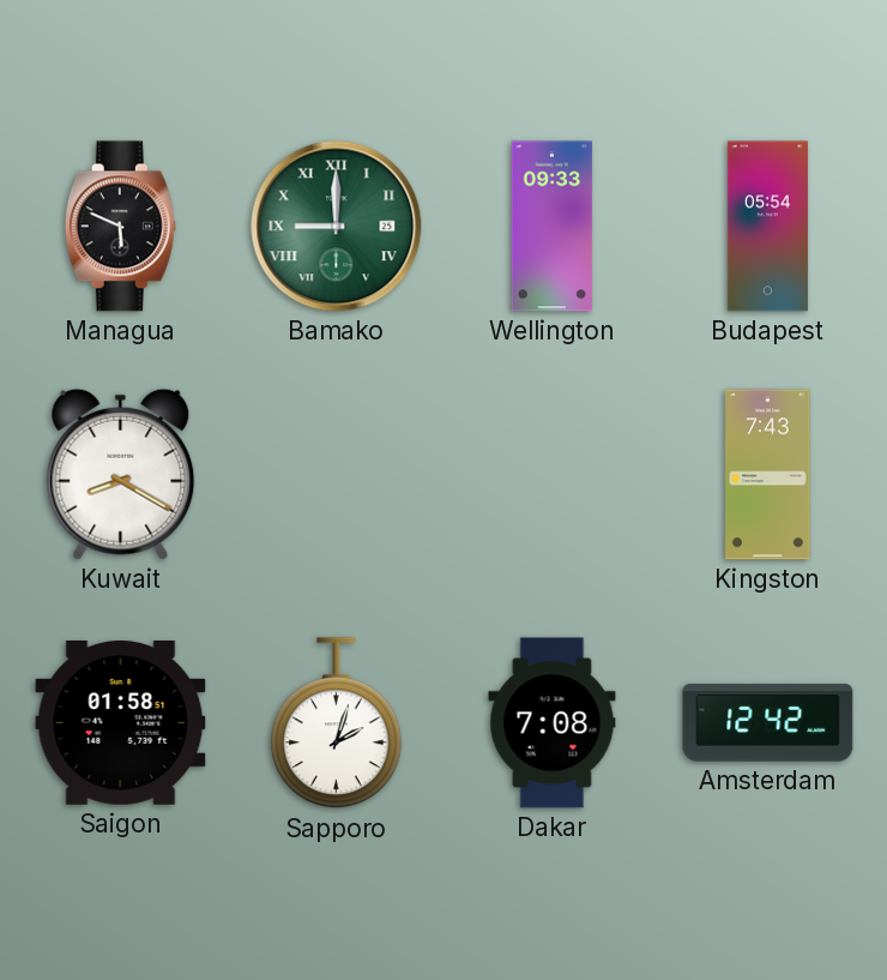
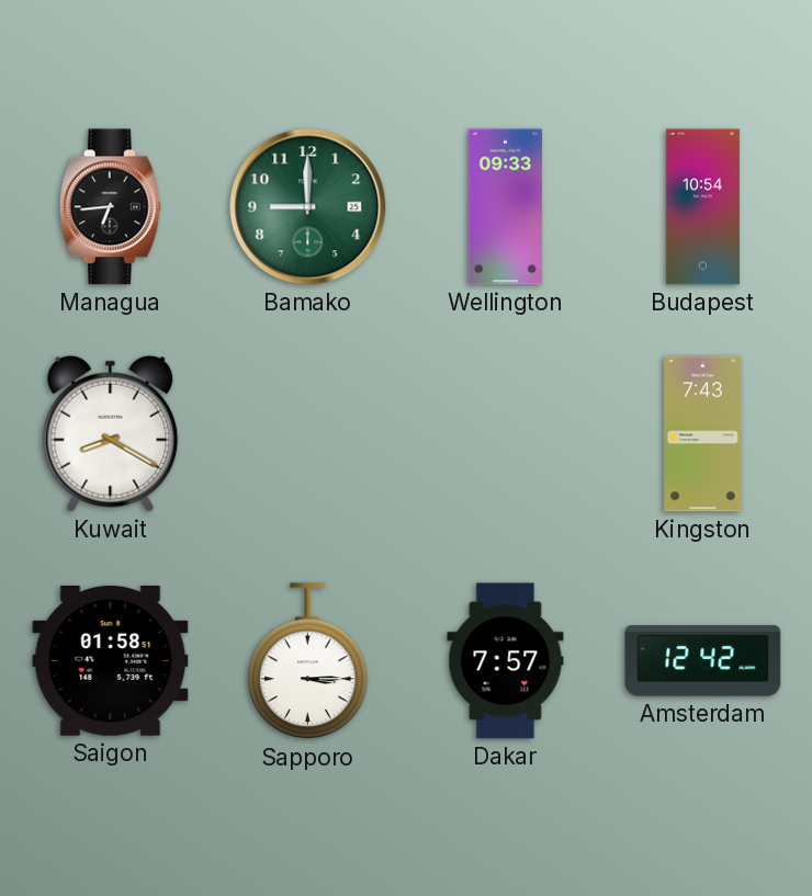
Managua: 5:49 -> 6:44 (110, 207)
Bamako numerals: Roman -> Arabic (308, 207)
Budapest: 05:54 -> 10:54 (702, 207)
Sapporo: 2:03 -> 3:15 (308, 661)
Dakar: 7:08 -> 7:57 (506, 661)
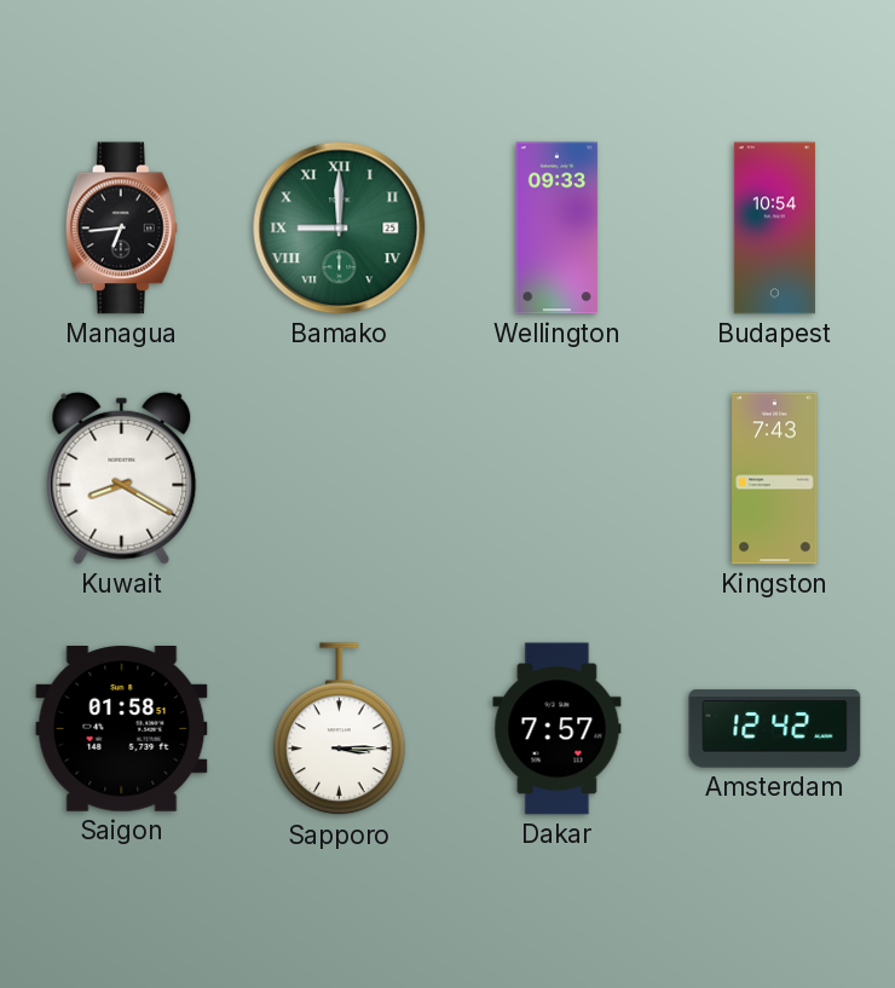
Bamako numerals: Arabic -> Roman (340, 229)
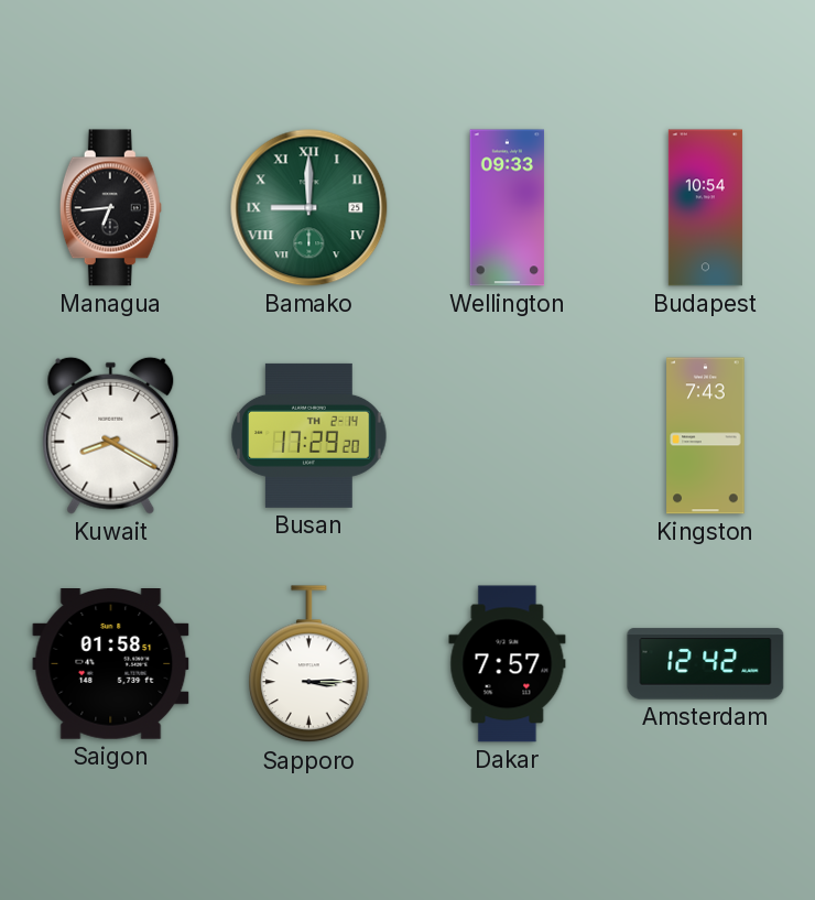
Busan: none -> 17:29 (309, 435)
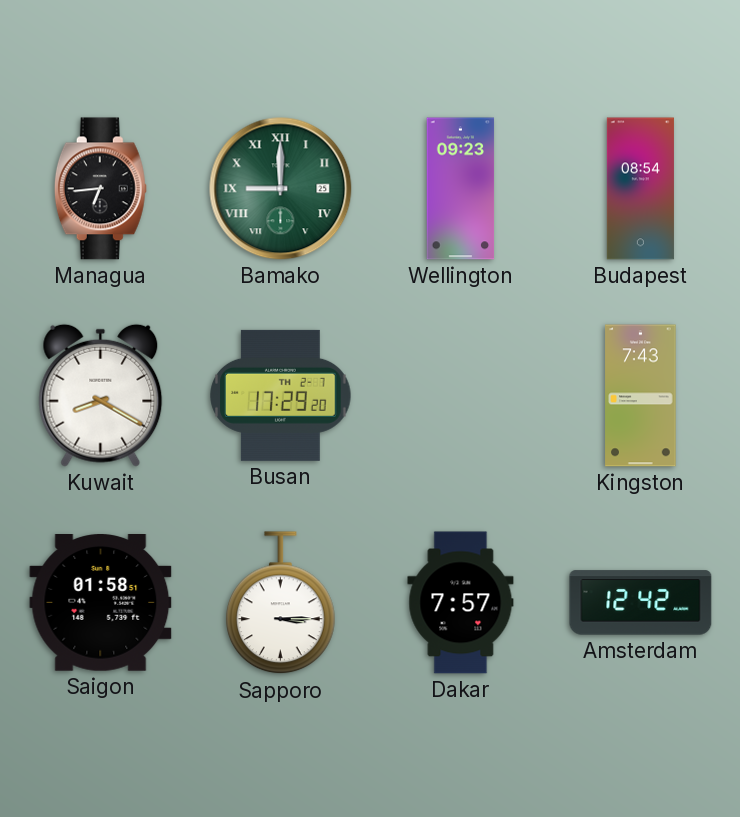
Wellington: 09:33 -> 09:23 (461, 189)
Budapest: 10:54 -> 08:54 (640, 189)
Busan date: TH 2-14 -> TH 2-7 (281, 395)
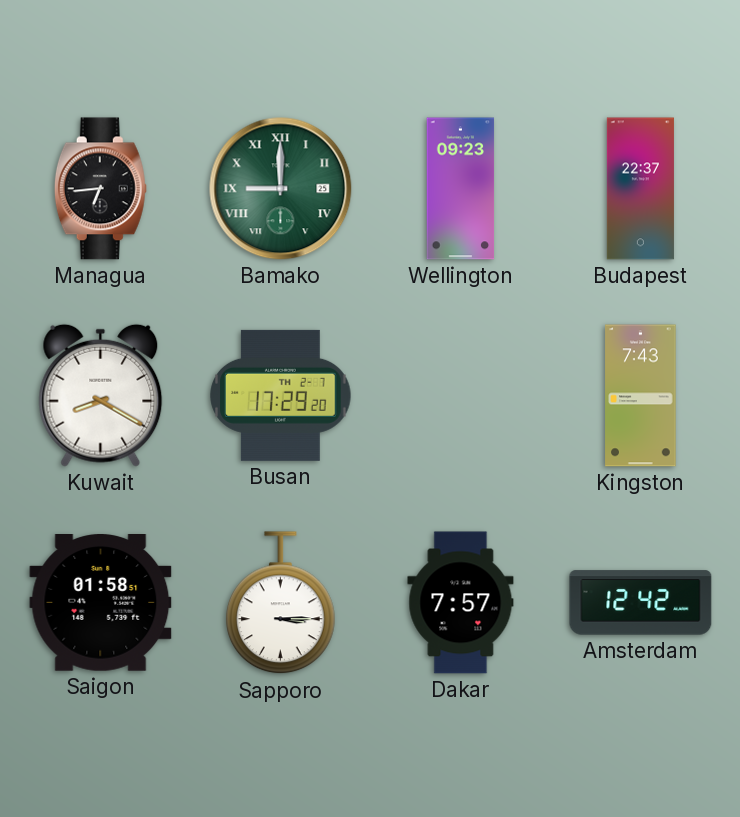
Budapest: 08:54 -> 22:37 (640, 189)
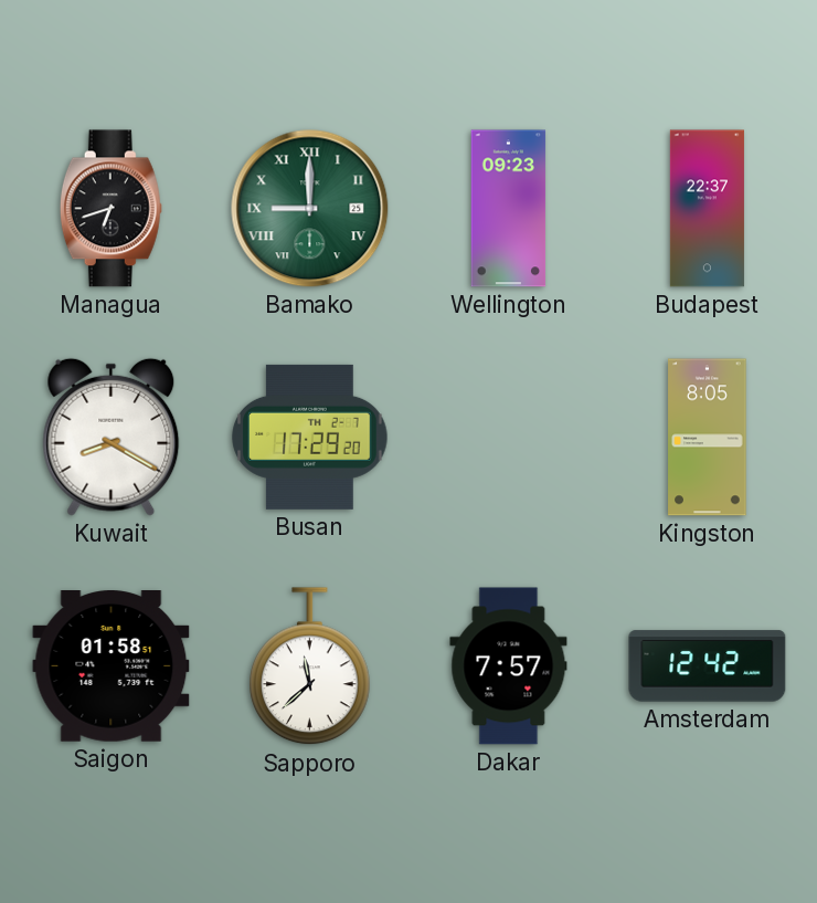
Managua: 6:44 -> 6:42 (110, 209)
Kingston: 7:43 -> 8:05 (708, 438)
Sapporo: 3:15 -> 11:38 (310, 666)
